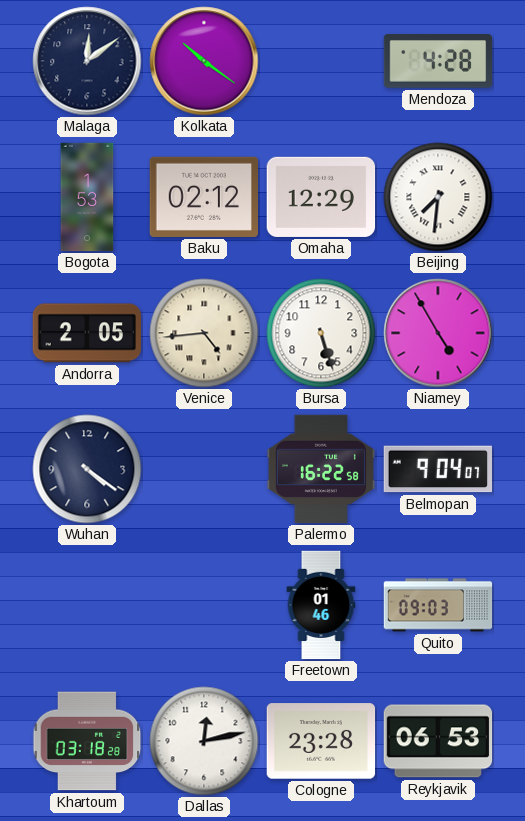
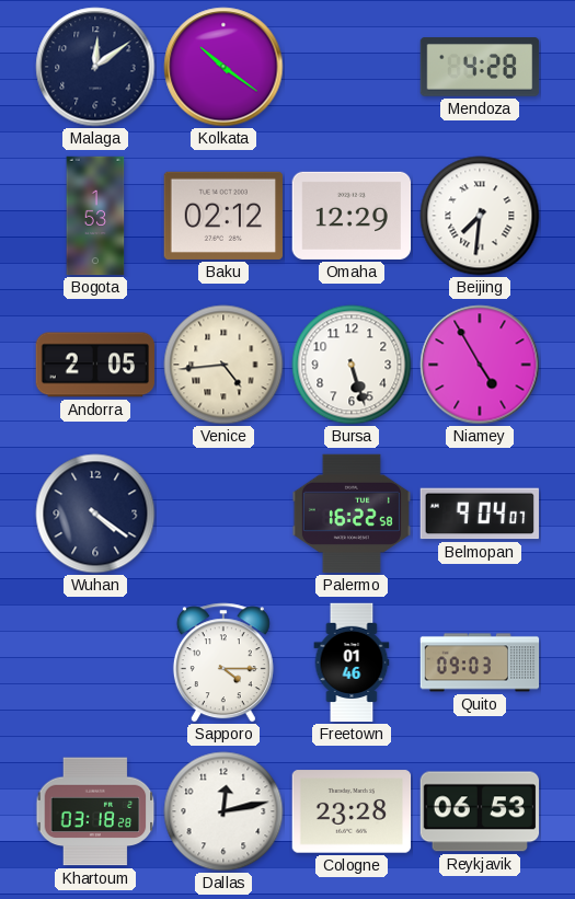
Sapporo: none -> 4:15 (223, 662)
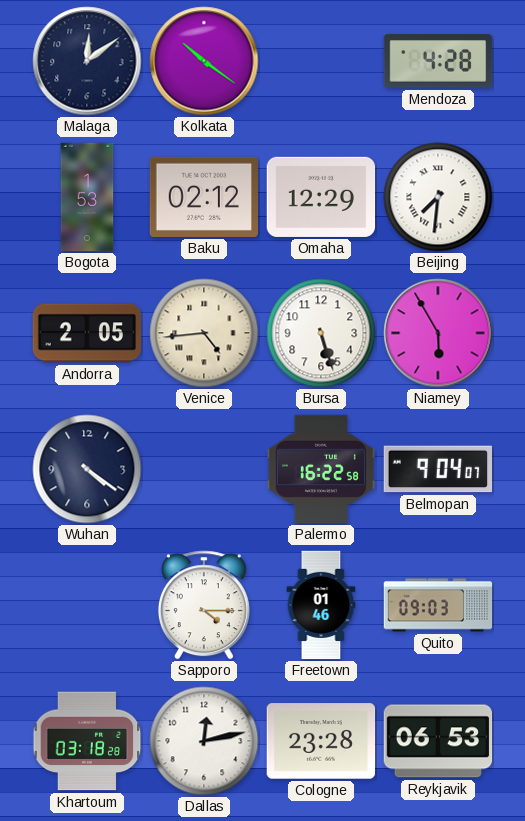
Niamey: 4:55 -> 5:55 (438, 333)
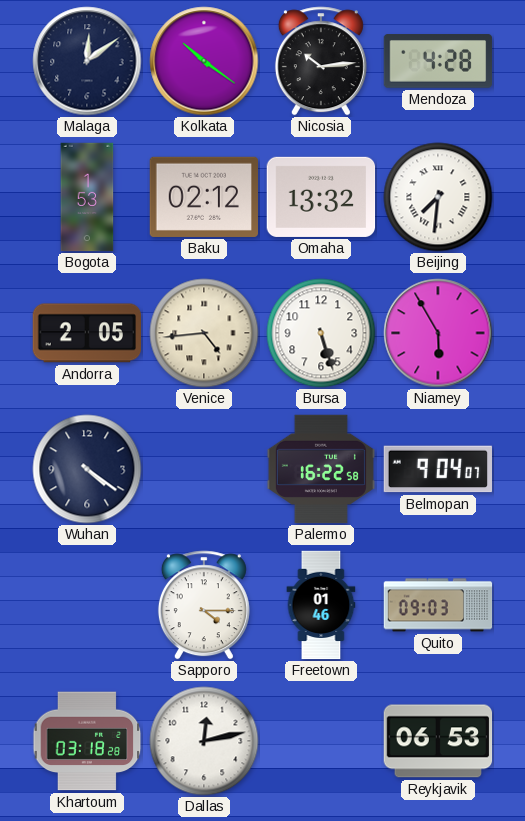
Nicosia: none -> 10:14 (321, 61)
Omaha: 12:29 -> 13:32 (321, 197)
Cologne: 23:28 -> none (321, 741)
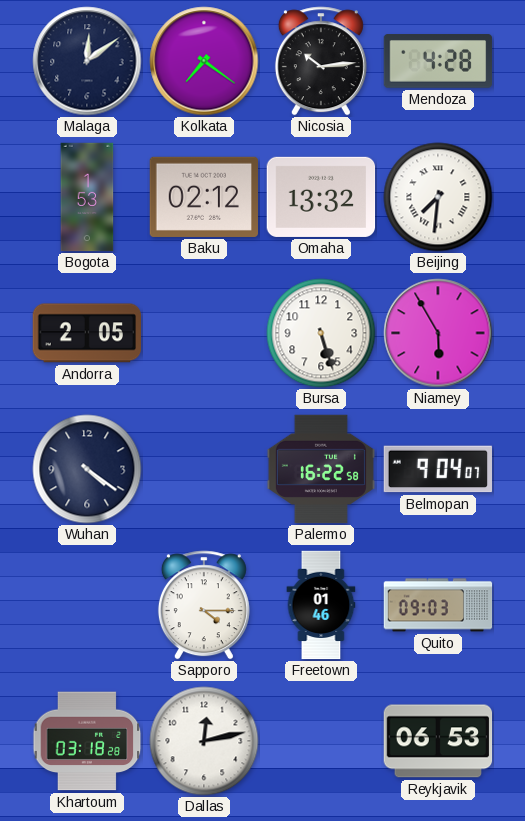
Kolkata: 10:21 -> 7:21 (204, 61)
Venice: 4:44 -> none (204, 333)
